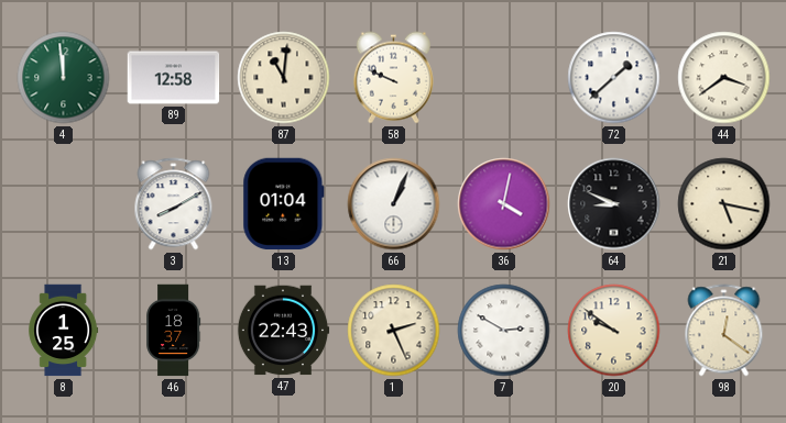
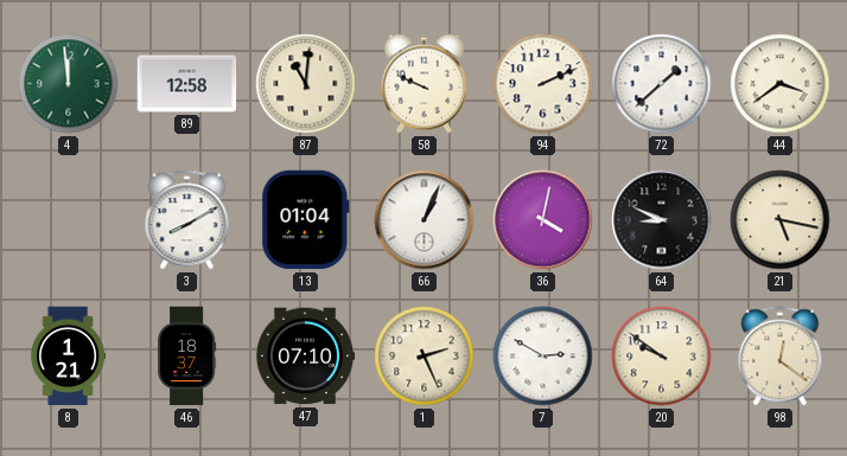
94: none -> 2:11 (543, 84)
8: 1:25 -> 1:21 (69, 357)
47: 22:43 -> 07:10 (305, 357)
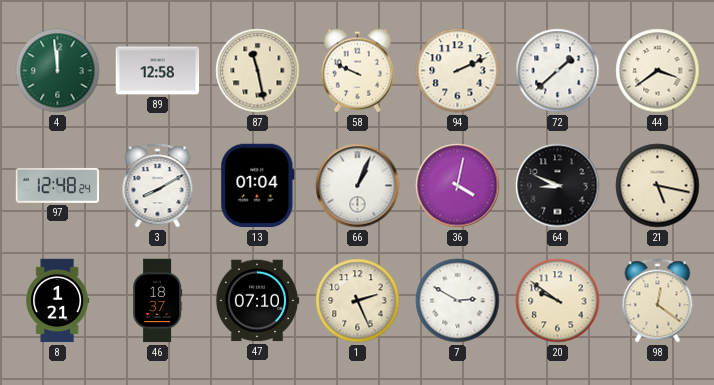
87: 11:01 -> 11:28 (258, 71)
97: none -> 12:48 (58, 185)
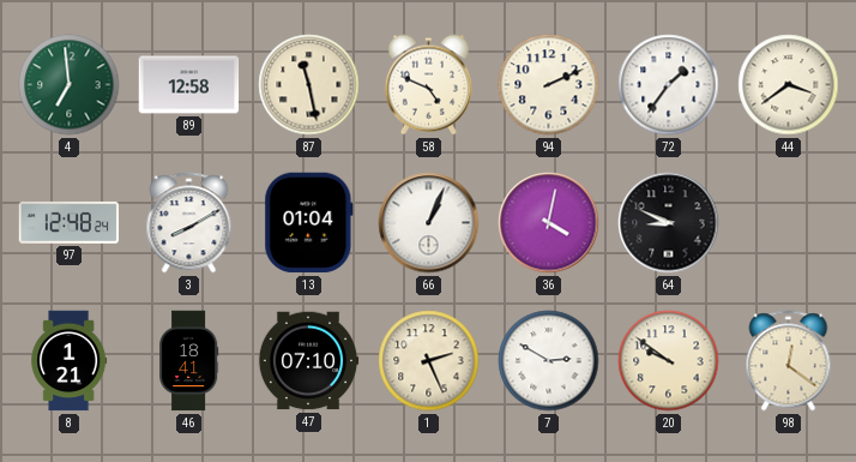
4: 11:59 -> 6:59 (70, 85)
58: 9:49 -> 4:49 (428, 85)
72: 1:38 -> 1:36 (669, 85)
21: 5:17 -> none (658, 186)
46: 18:37 -> 18:41 (189, 361)
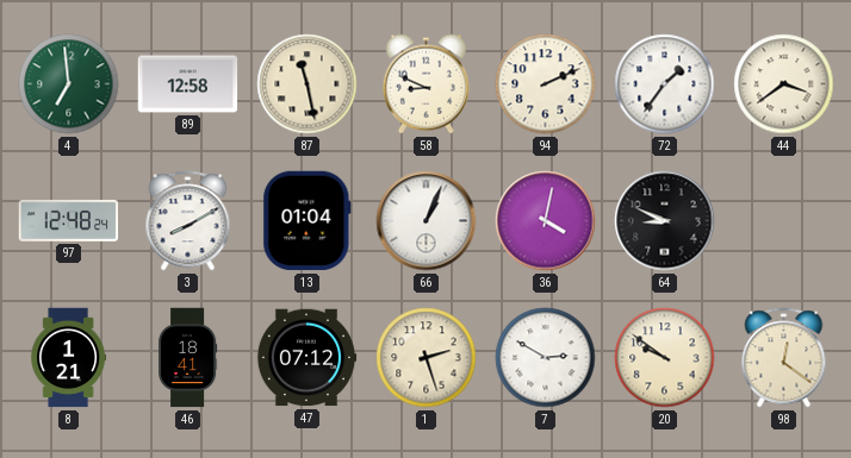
58: 4:49 -> 8:49 (425, 84)
47: 07:10 -> 07:12 (306, 358)
1: 2:26 -> 2:27 (427, 358)
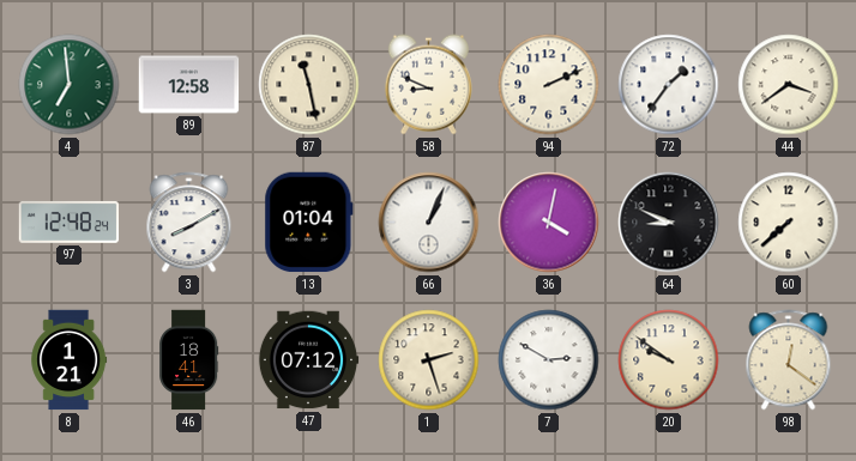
60: none -> 7:38 (789, 223)
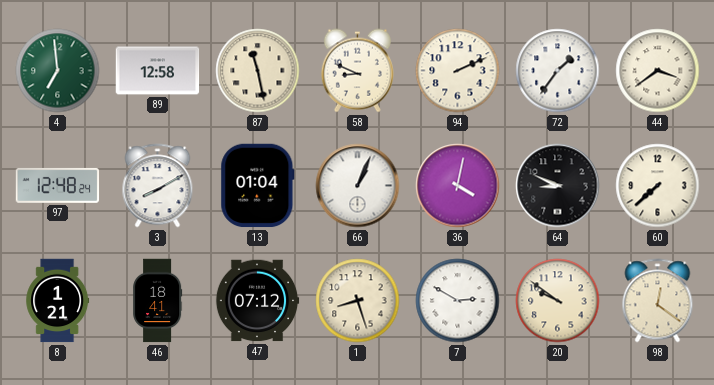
1: 2:27 -> 8:27 (358, 301)
